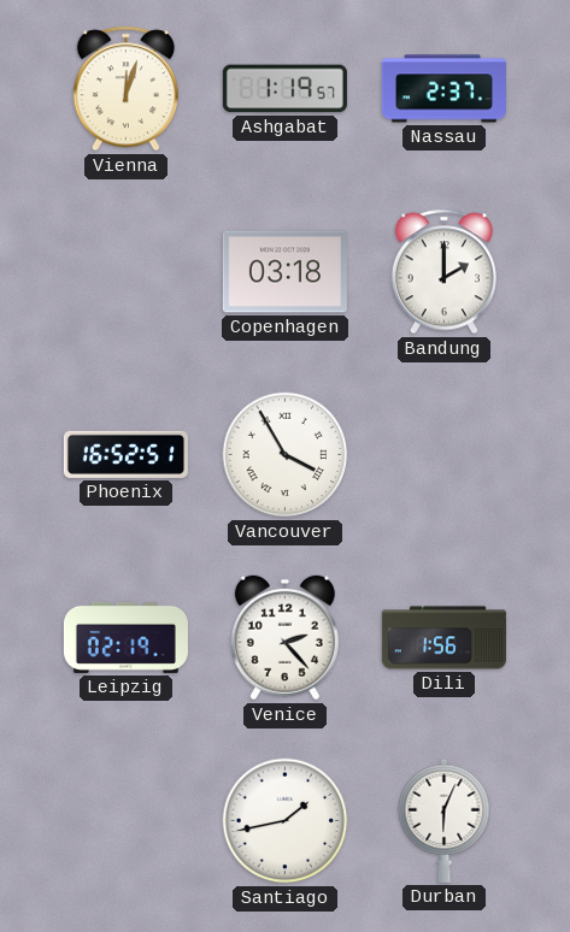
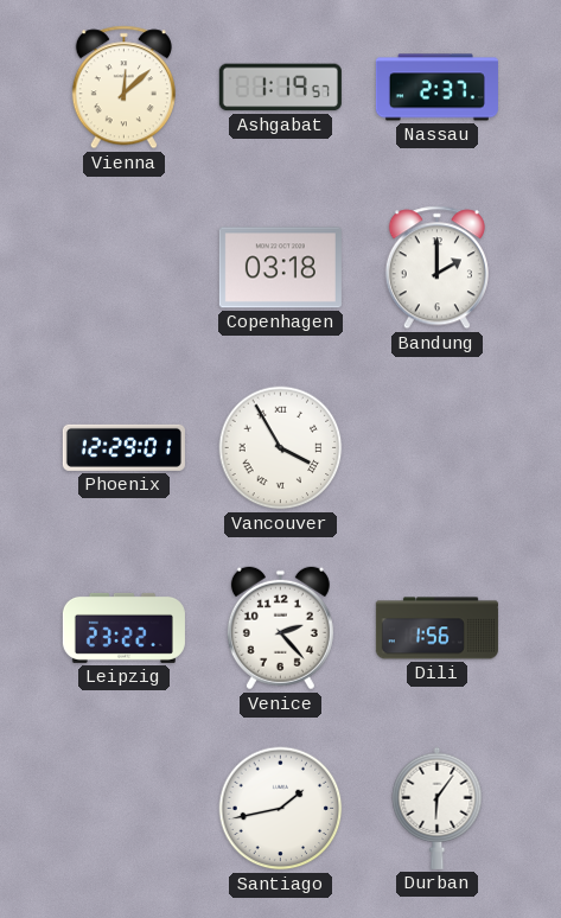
Vienna: 12:03 -> 12:08 (123, 88)
Phoenix: 16:52 -> 12:29 (123, 447)
Leipzig: 02:19 -> 23:22 (123, 627)
Durban: 6:04 -> 6:06 (438, 808)
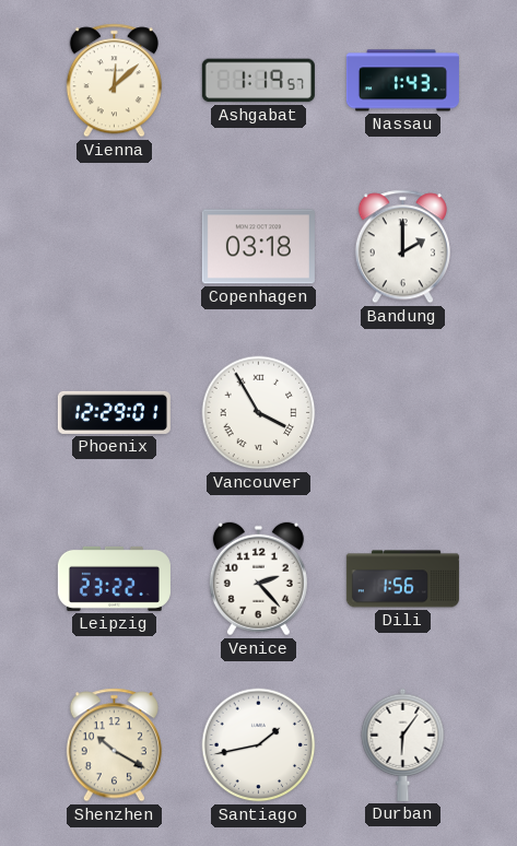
Nassau: 2:37 -> 1:43 (402, 81)
Shenzhen: none -> 10:20 (114, 745)
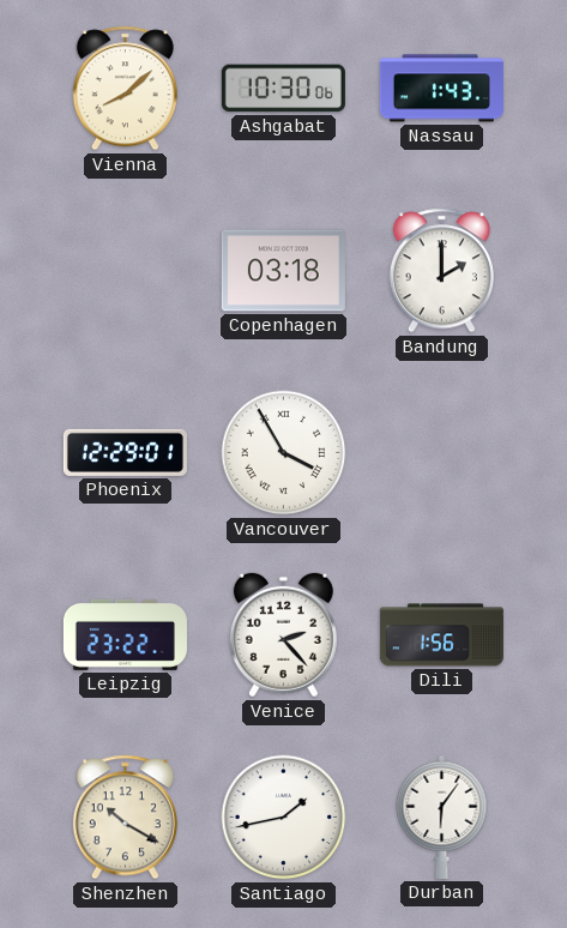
Vienna: 12:08 -> 8:08 (125, 89)
Ashgabat: 1:19 -> 10:30 (283, 89)
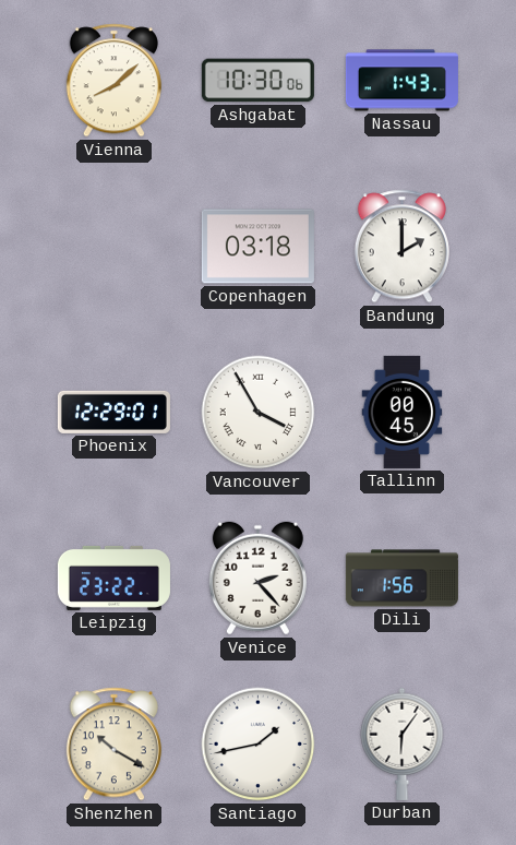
Tallinn: none -> 00:45 (403, 412)
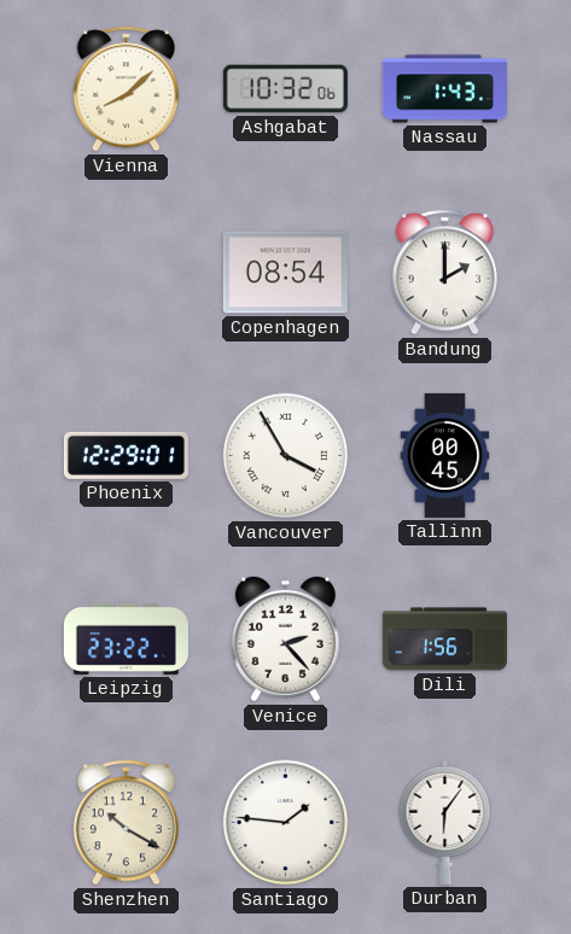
Ashgabat: 10:30 -> 10:32 (285, 89)
Copenhagen: 03:18 -> 08:54 (285, 273)
Santiago: 1:43 -> 1:46 (286, 823)
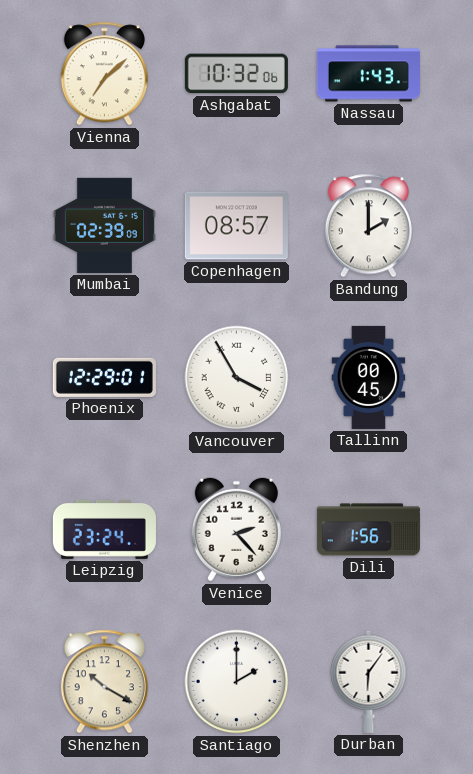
Vienna: 8:08 -> 7:08 (104, 74)
Mumbai: none -> 02:39 (104, 225)
Copenhagen: 08:54 -> 08:57 (236, 226)
Leipzig: 23:22 -> 23:24 (104, 529)
Santiago: 1:46 -> 2:00 (237, 682)
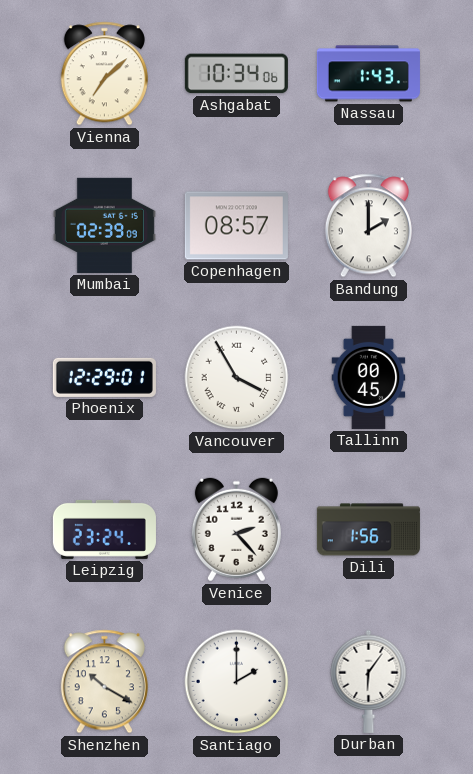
Ashgabat: 10:32 -> 10:34 (236, 74)
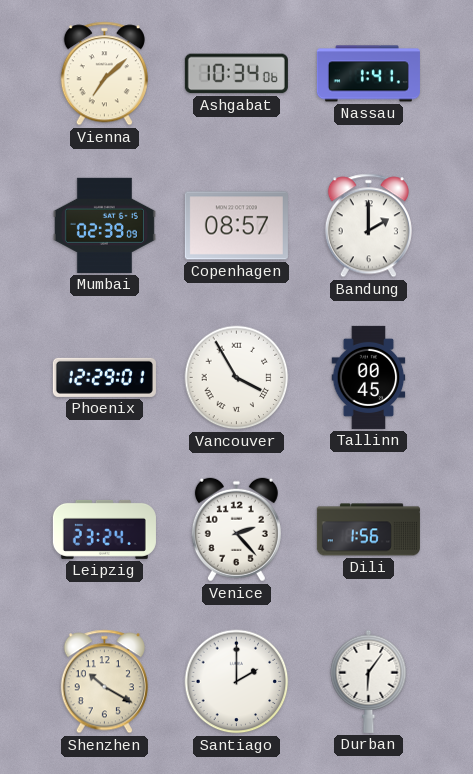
Nassau: 1:43 -> 1:41 (368, 74)
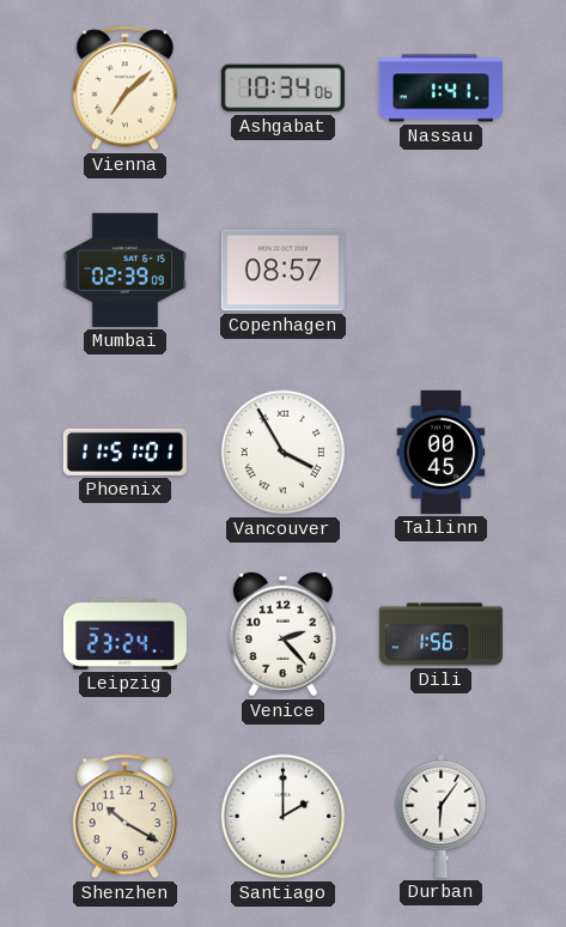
Bandung: 2:00 -> none (368, 226)
Phoenix: 12:29 -> 11:51 (124, 452)
